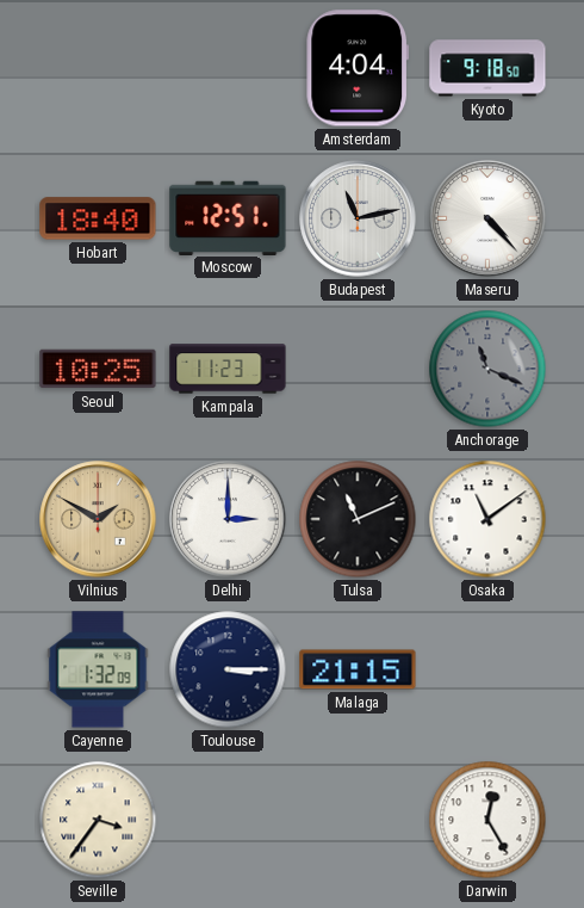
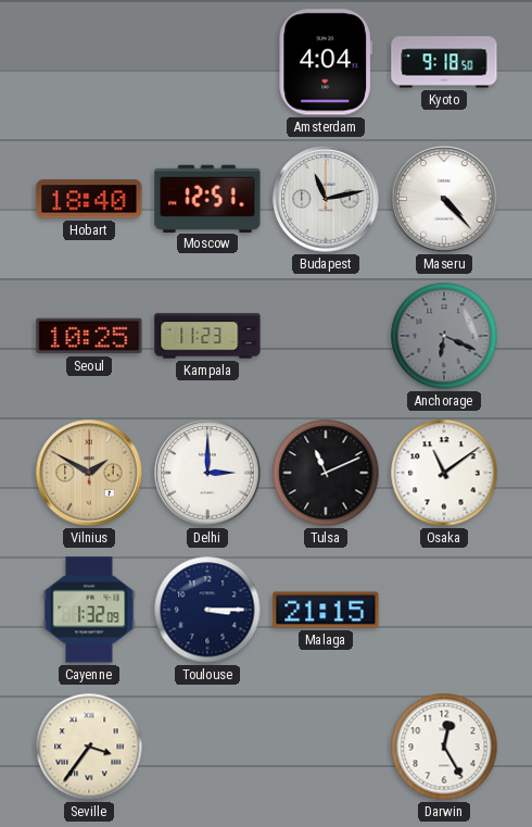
Anchorage: 11:19 -> 6:19 (444, 336)
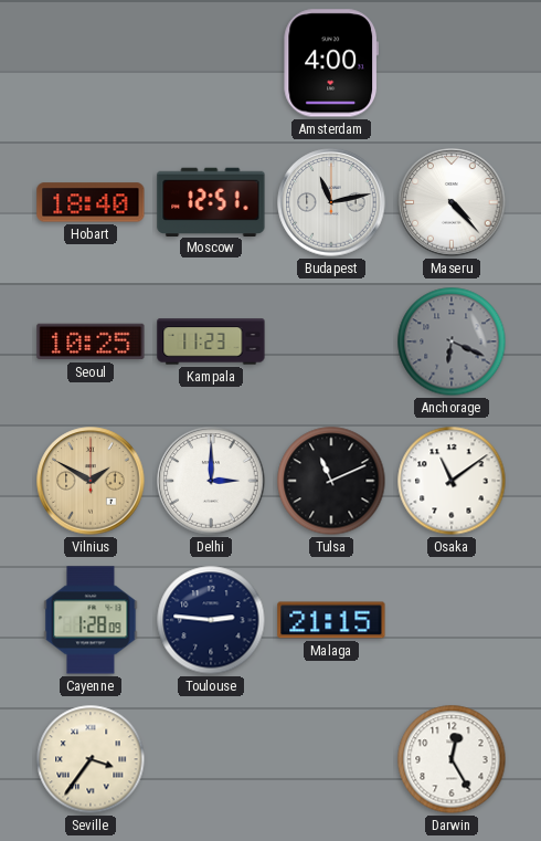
Amsterdam: 4:04 -> 4:00 (330, 63)
Kyoto: 9:18 -> none (444, 62)
Cayenne: 1:32 -> 1:28 (91, 620)
Toulouse: 3:15 -> 2:46 (211, 620)
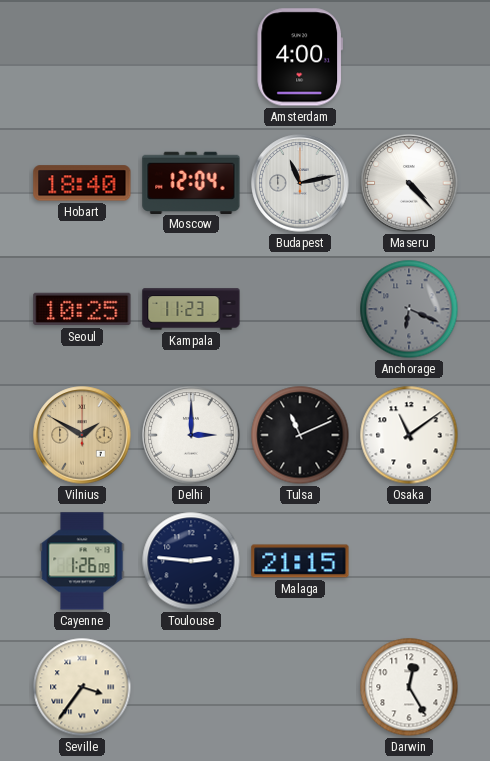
Moscow: 12:51 -> 12:04 (191, 182)
Cayenne: 1:28 -> 1:26 (82, 561)
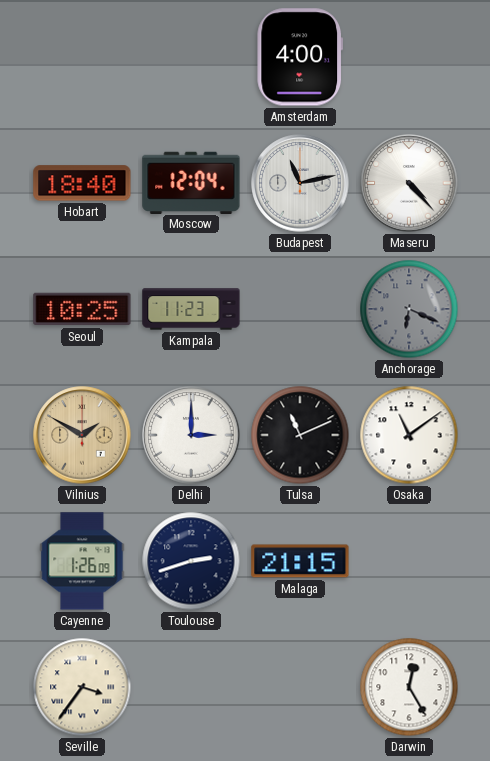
Toulouse: 2:46 -> 2:42 (191, 561)
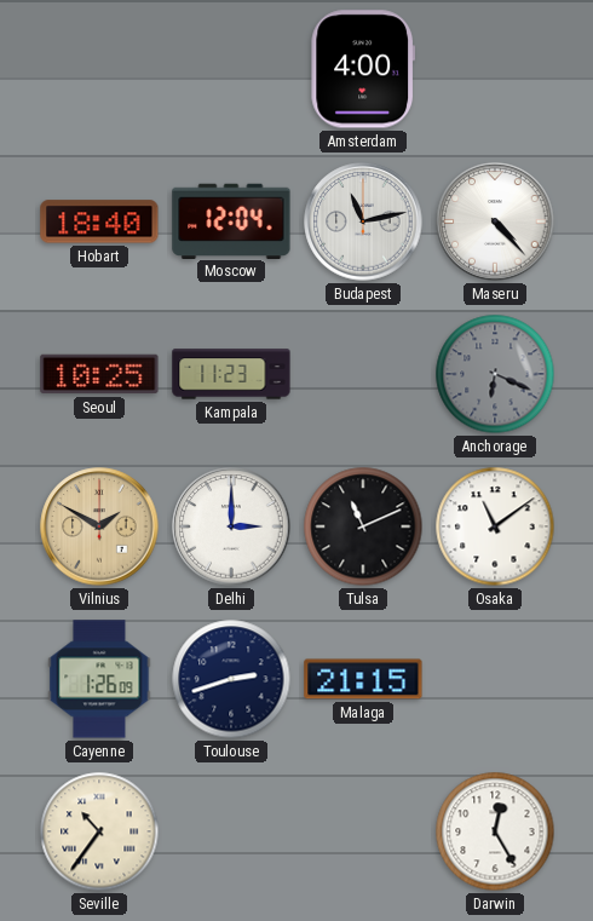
Seville: 3:36 -> 10:36 (99, 831)
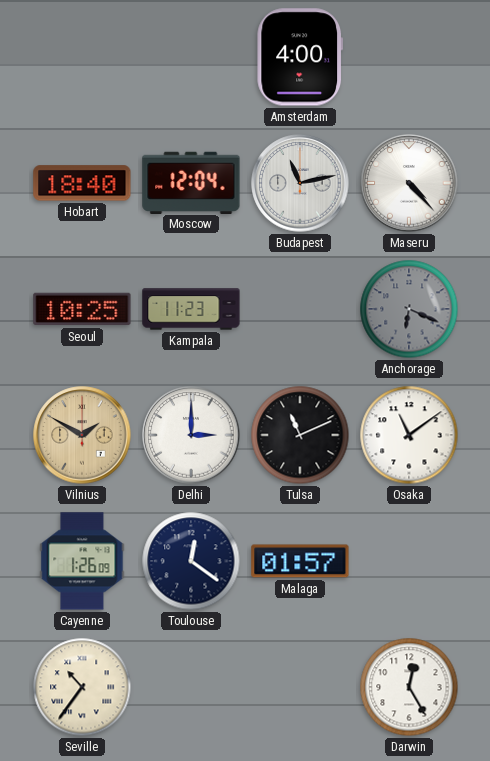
Toulouse: 2:42 -> 12:21 (191, 561)
Malaga: 21:15 -> 01:57 (300, 561)
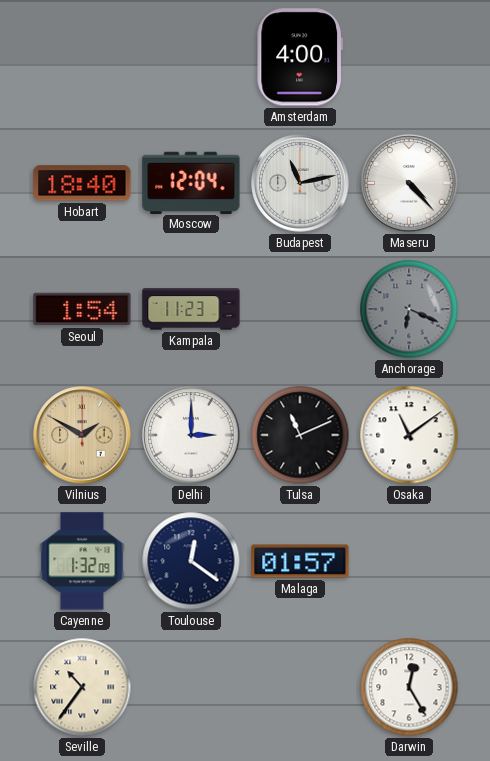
Seoul: 10:25 -> 1:54 (82, 309)
Cayenne: 1:26 -> 1:32 (82, 561)
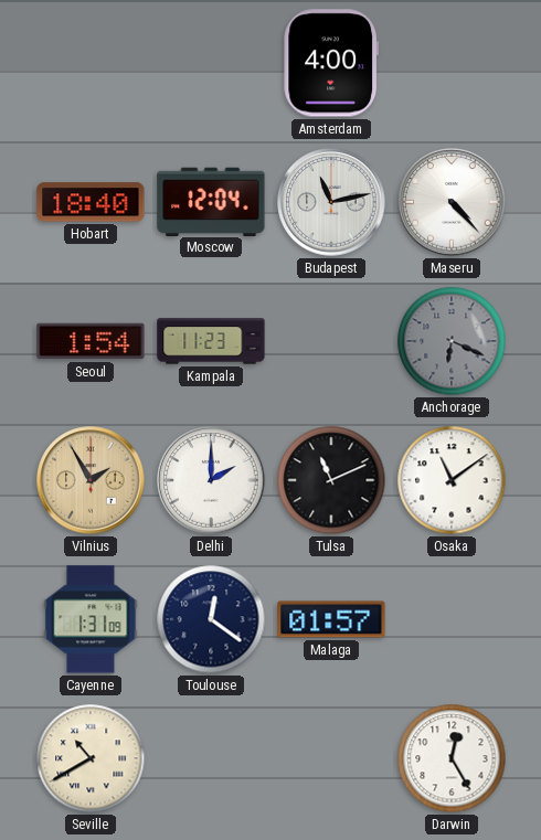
Vilnius: 1:50 -> 1:55 (91, 480)
Delhi: 3:00 -> 2:00 (211, 480)
Cayenne: 1:32 -> 1:31 (91, 619)
Seville: 10:36 -> 10:40 (91, 758)
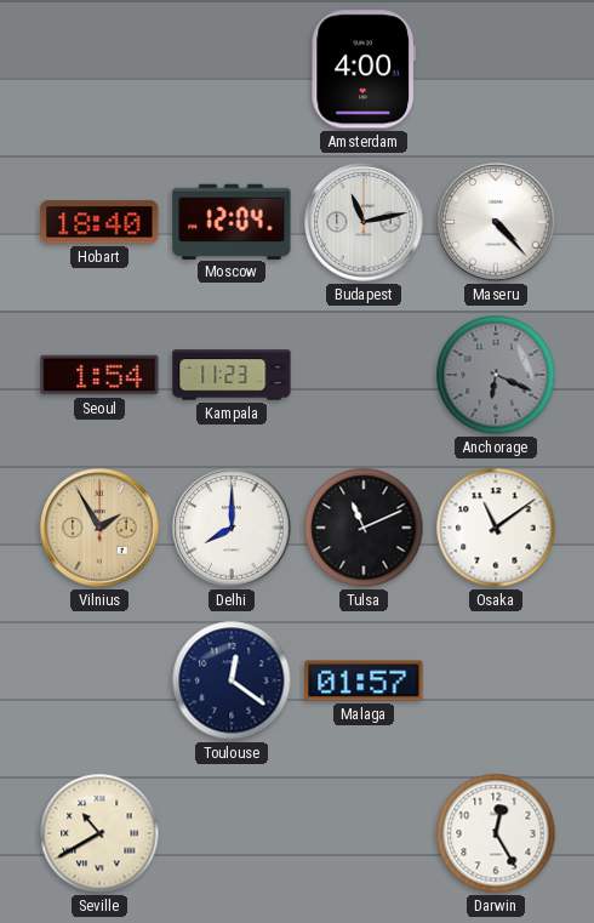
Delhi: 2:00 -> 8:00 (232, 528)
Cayenne: 1:31 -> none (91, 619)
